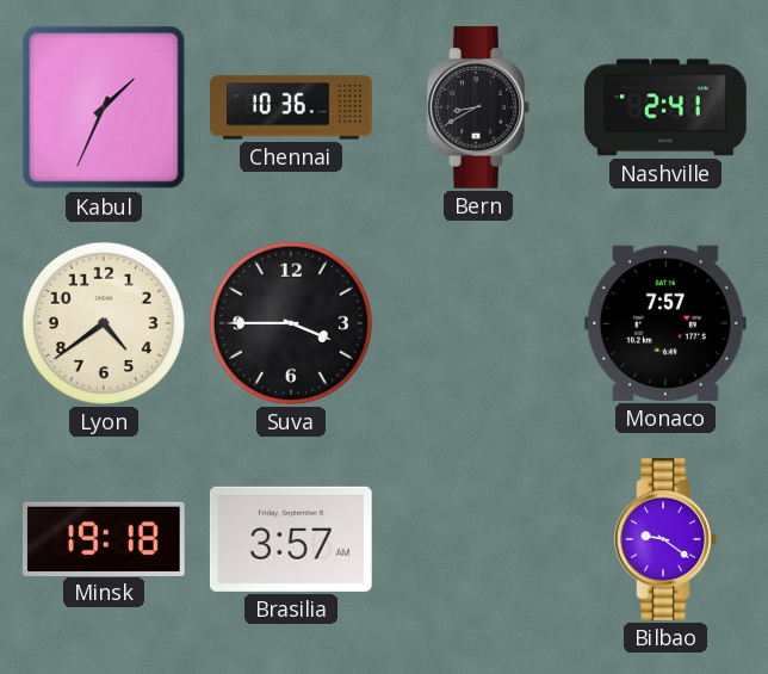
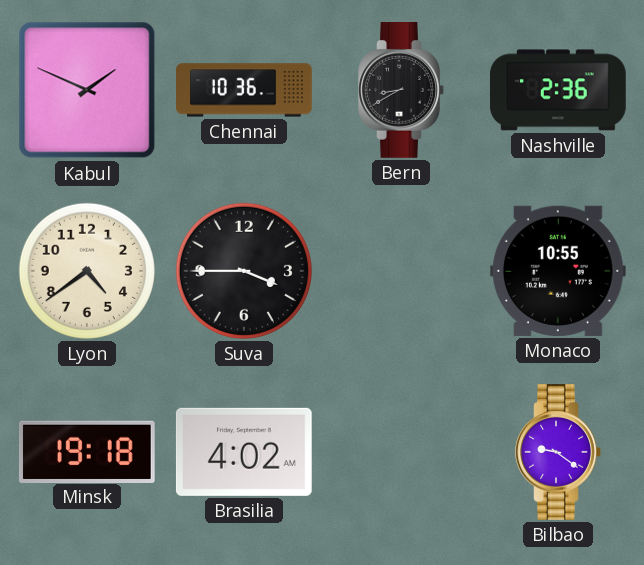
Kabul: 1:34 -> 1:49 (87, 90)
Nashville: 2:41 -> 2:36 (559, 90)
Monaco: 7:57 -> 10:55 (558, 271)
Brasilia: 3:57 -> 4:02 (244, 452)
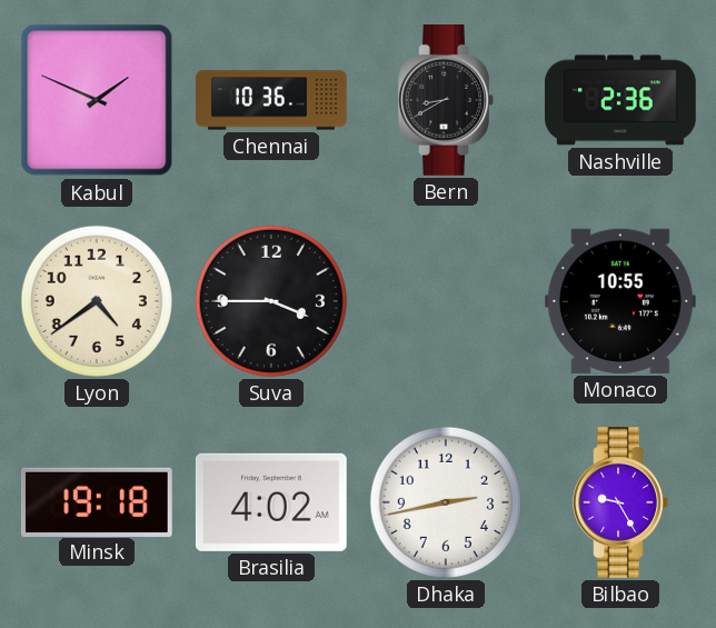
Dhaka: none -> 2:43 (446, 502)
Bilbao: 9:21 -> 9:25 (620, 504)
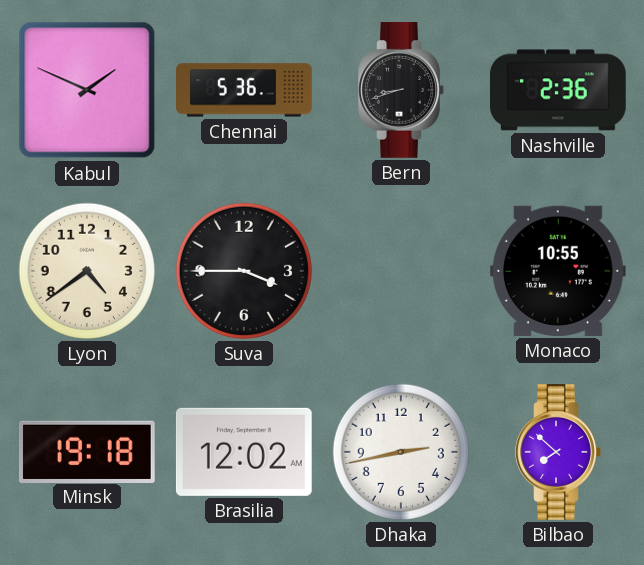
Chennai: 10:36 -> 5:36 (245, 90)
Bern: 8:40 -> 8:42 (401, 91)
Brasilia: 4:02 -> 12:02 (244, 452)
Bilbao: 9:25 -> 7:52 (558, 453)
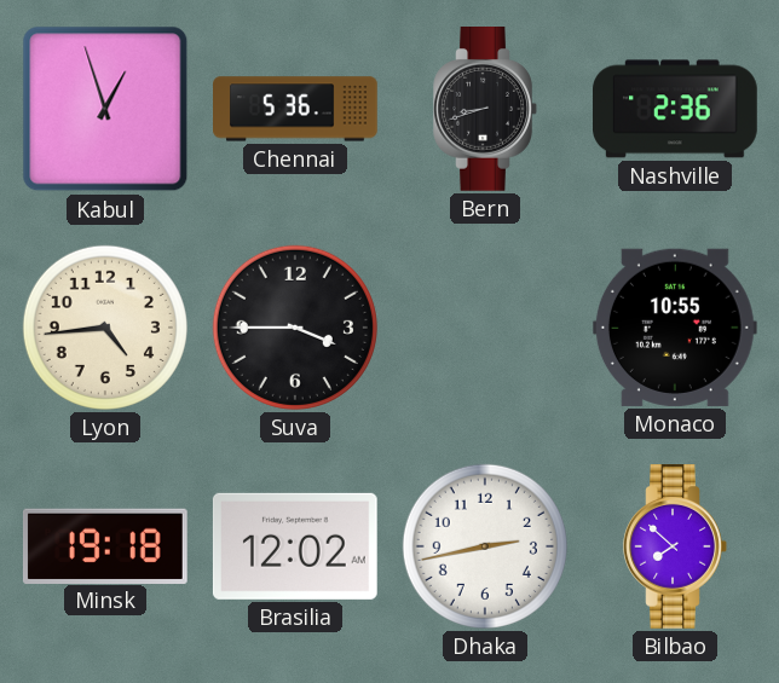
Kabul: 1:49 -> 12:57 (105, 109)
Lyon: 4:39 -> 4:44 (105, 328)
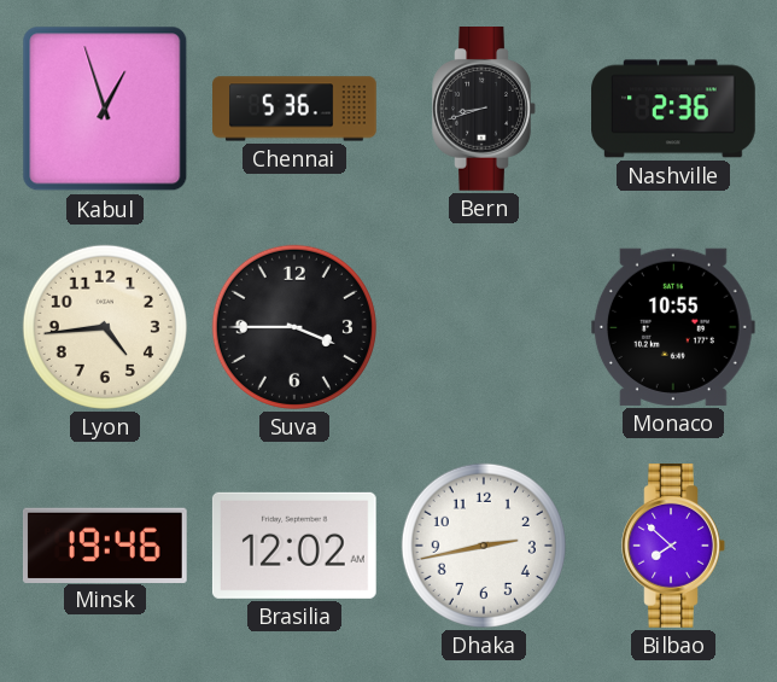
Minsk: 19:18 -> 19:46 (105, 544)
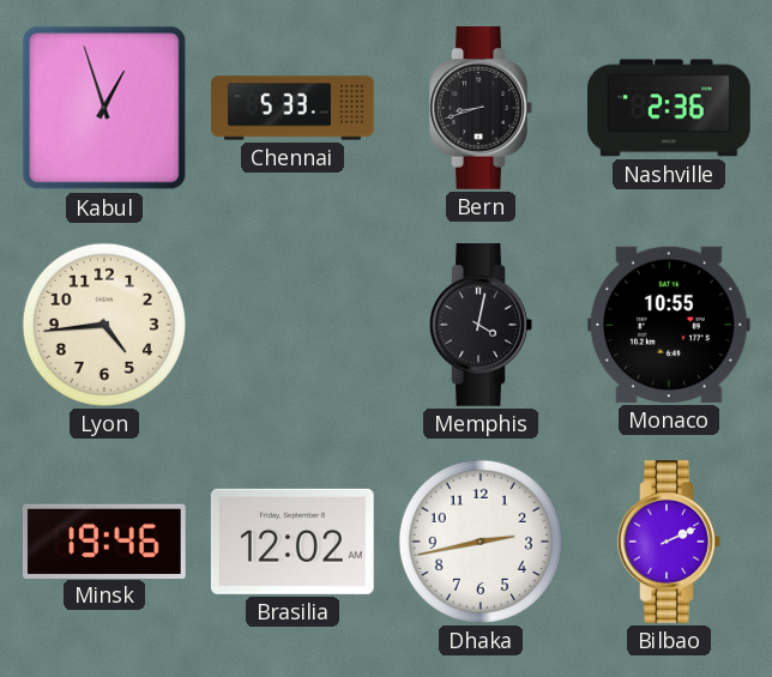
Chennai: 5:36 -> 5:33 (294, 108)
Suva: 3:45 -> none (294, 327)
Memphis: none -> 4:02 (481, 326)
Bilbao: 7:52 -> 2:11 (669, 543)
